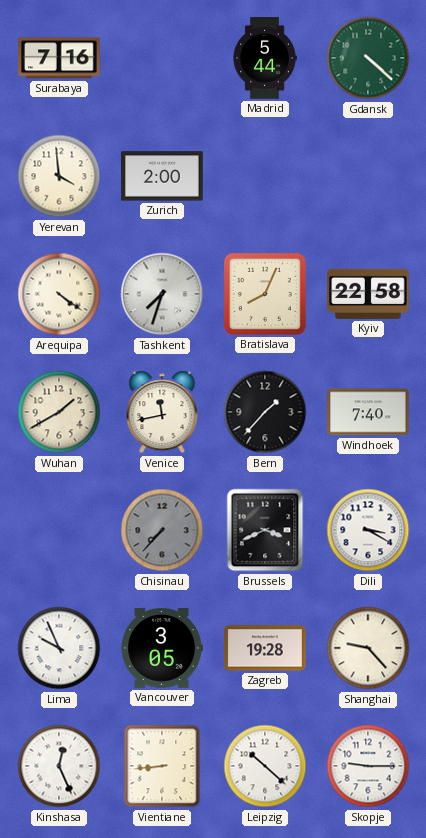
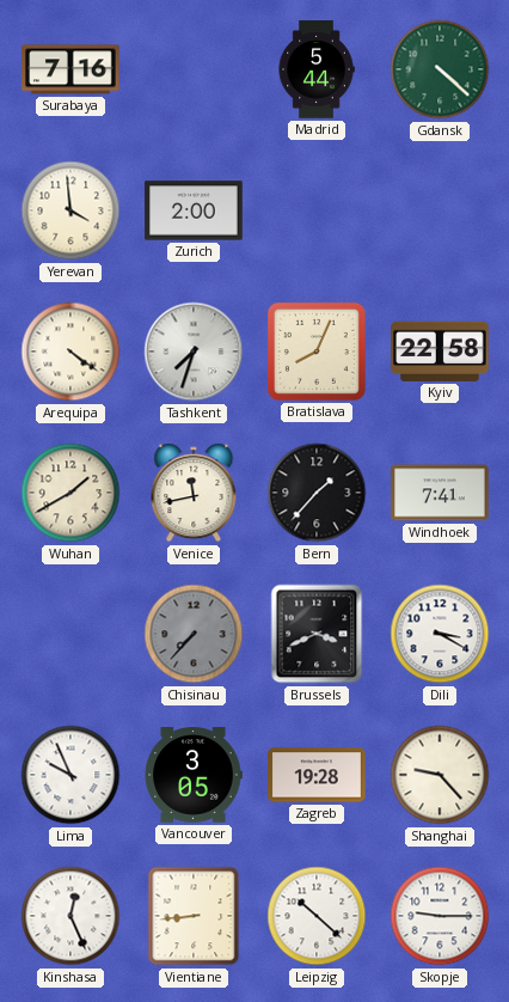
Windhoek: 7:40 -> 7:41 (440, 493)
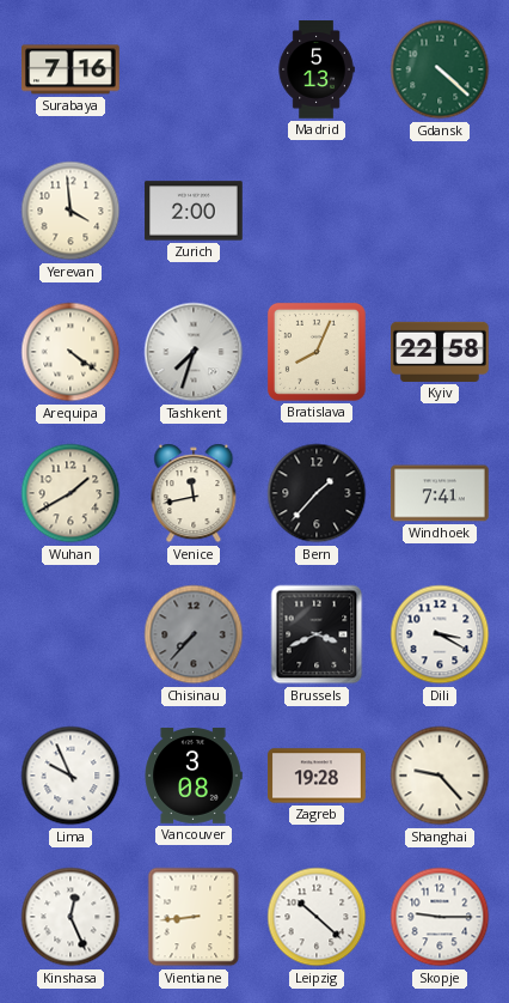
Madrid: 5:44 -> 5:13 (317, 69)
Vancouver: 3:05 -> 3:08 (194, 777)
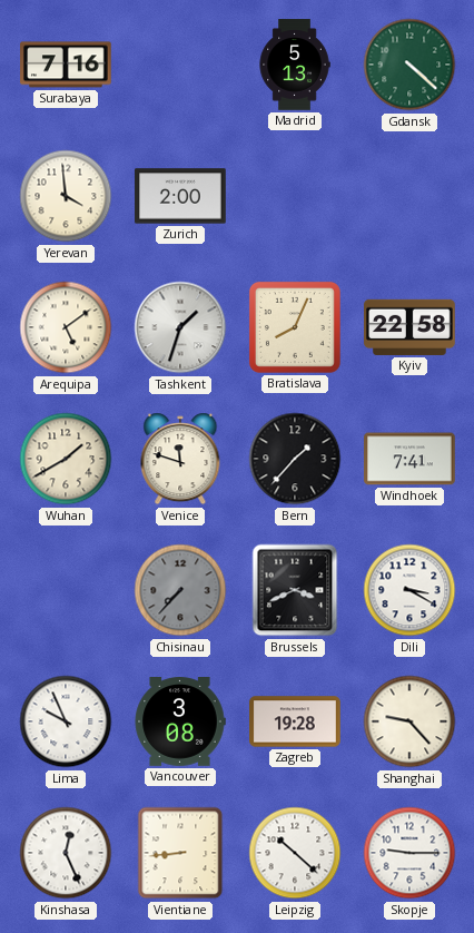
Arequipa: 4:21 -> 5:09 (66, 327)
Tashkent: 7:33 -> 1:33 (180, 327)
Venice: 11:43 -> 11:48 (180, 459)
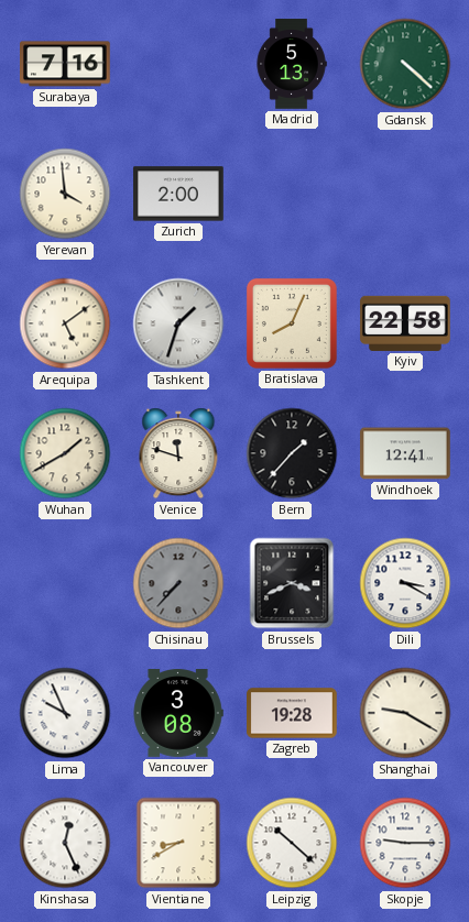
Windhoek: 7:41 -> 12:41 (405, 453)
Shanghai: 9:23 -> 9:20 (405, 713)
Vientiane: 8:44 -> 8:40 (178, 843)
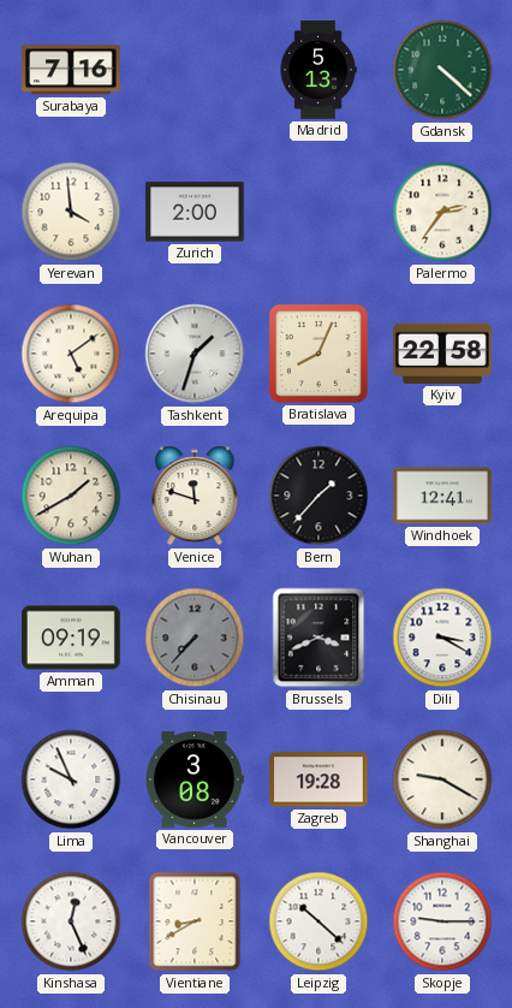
Palermo: none -> 2:36 (442, 212)
Amman: none -> 09:19 (71, 638)
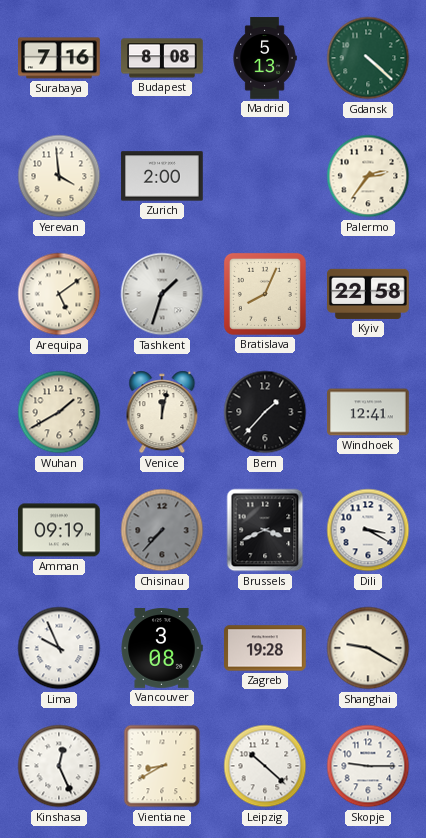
Budapest: none -> 8:08 (162, 58)
Venice: 11:48 -> 12:02 (162, 412)
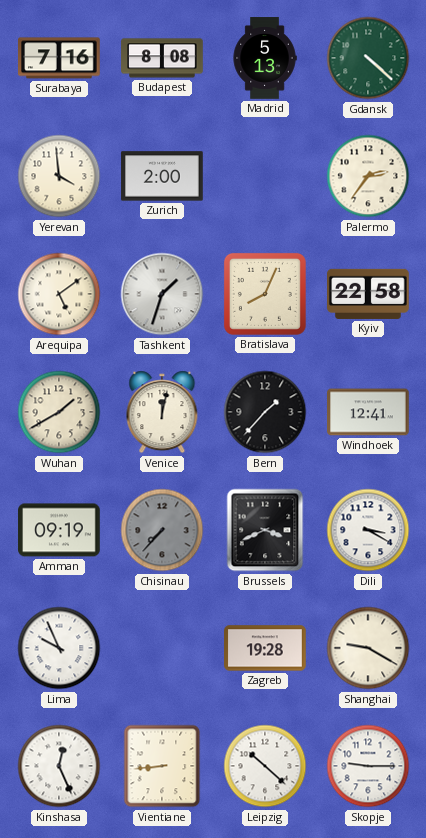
Vancouver: 3:08 -> none (162, 649)
Vientiane: 8:40 -> 8:44 (162, 766)
